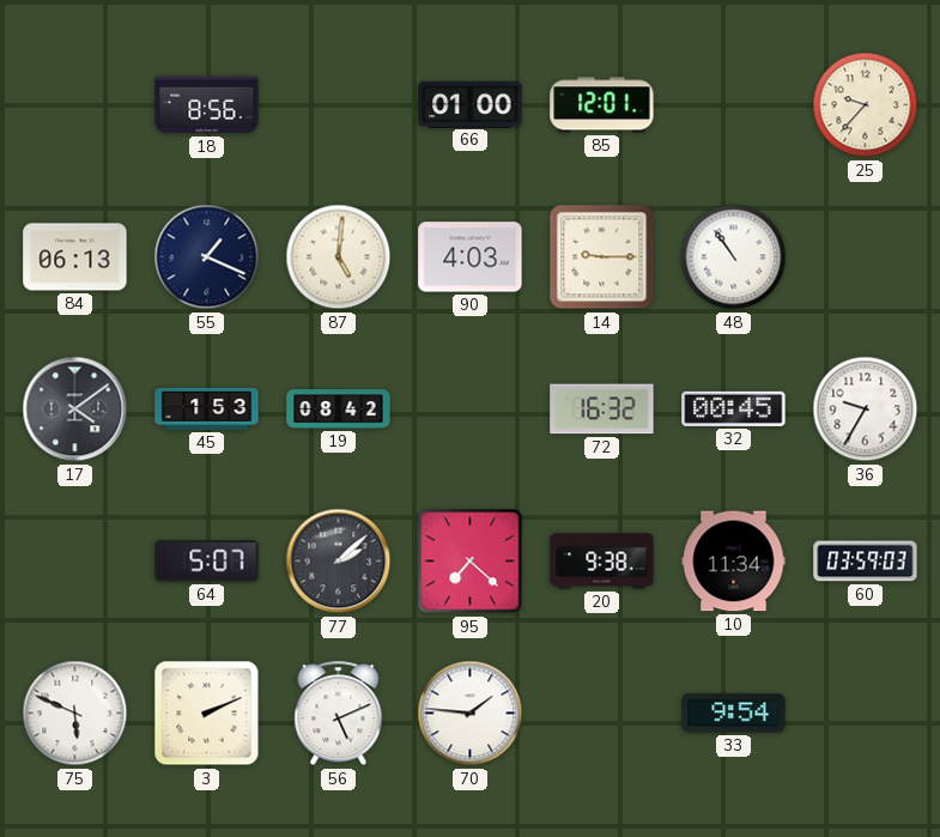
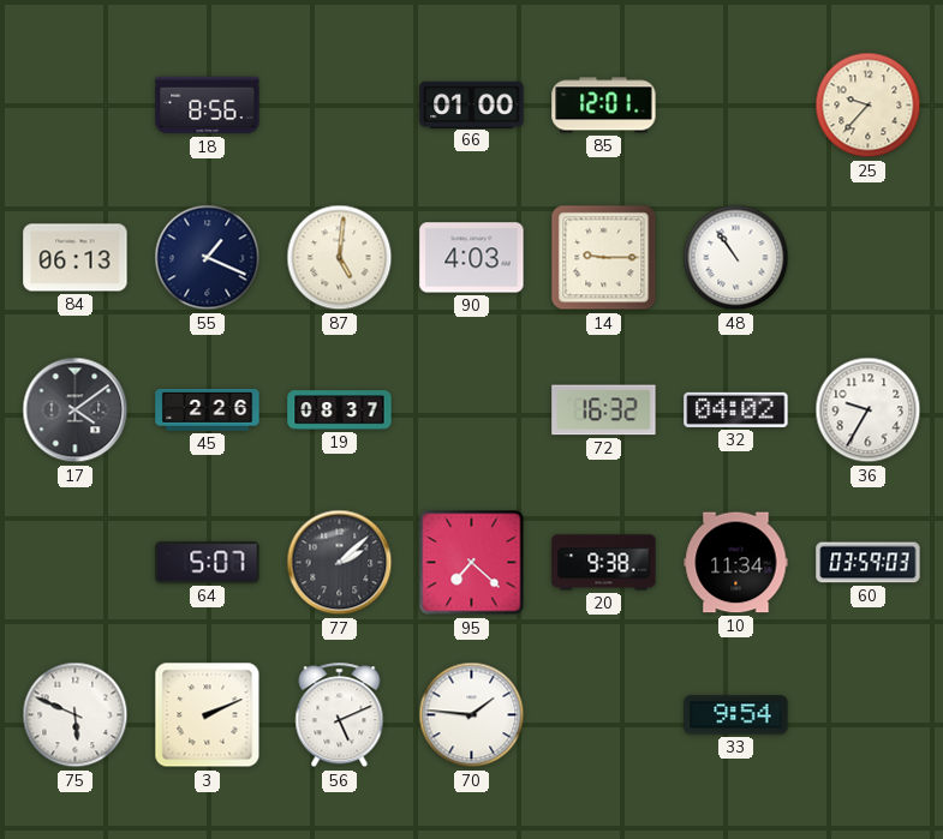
45: 1:53 -> 2:26 (208, 409)
19: 08:42 -> 08:37 (340, 410)
32: 00:45 -> 04:02 (736, 409)
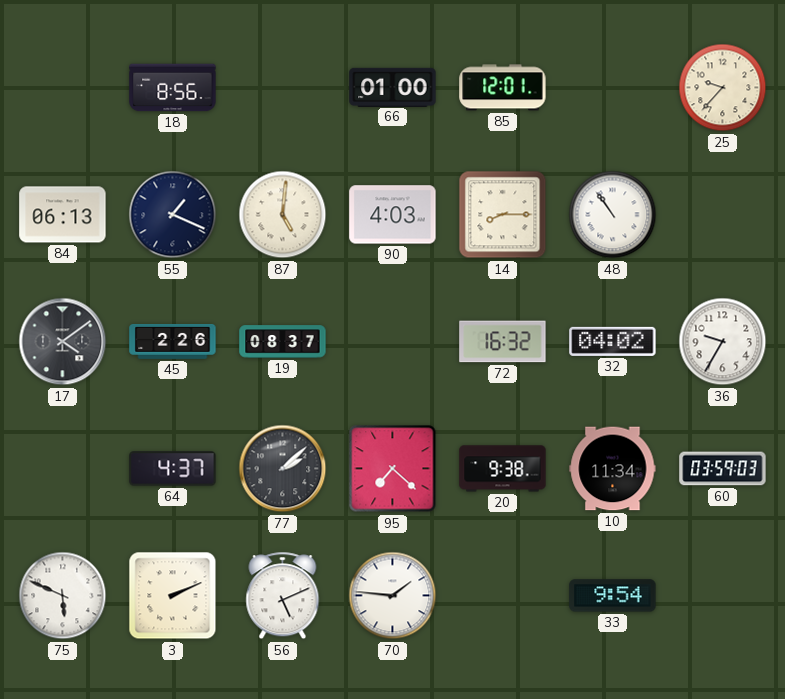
14: 9:15 -> 8:15 (503, 215)
64: 5:07 -> 4:37 (173, 469)
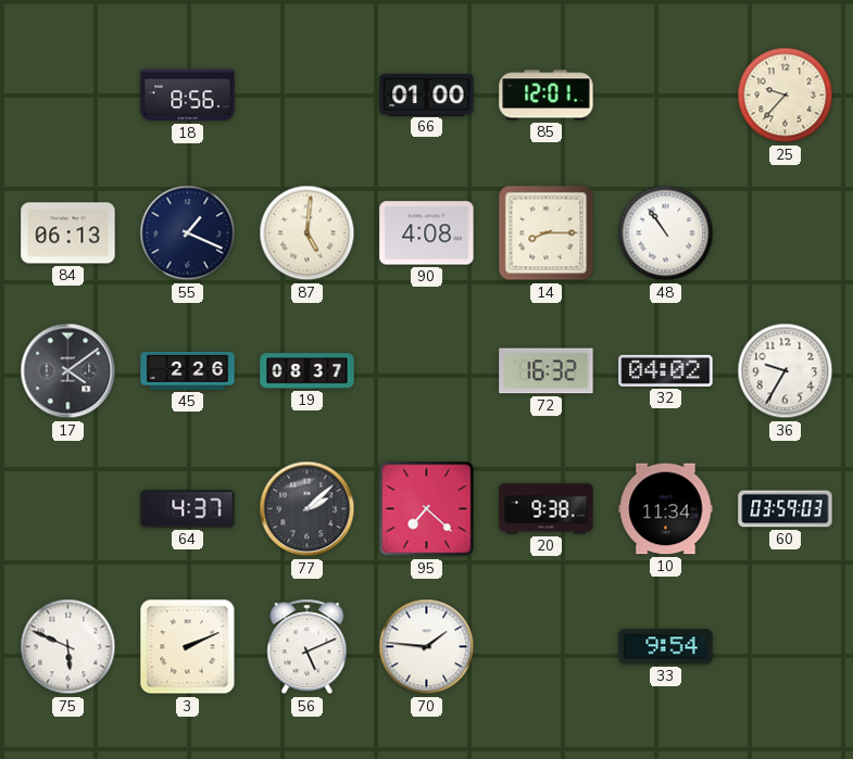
90: 4:03 -> 4:08 (427, 233)
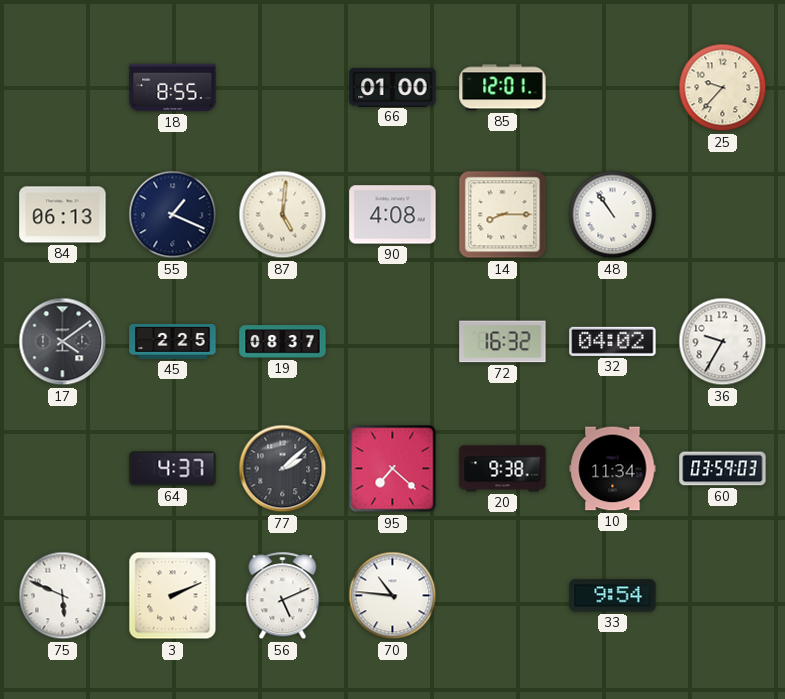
18: 8:56 -> 8:55 (173, 88)
45: 2:26 -> 2:25 (173, 341)
70: 1:46 -> 10:46 (393, 596)
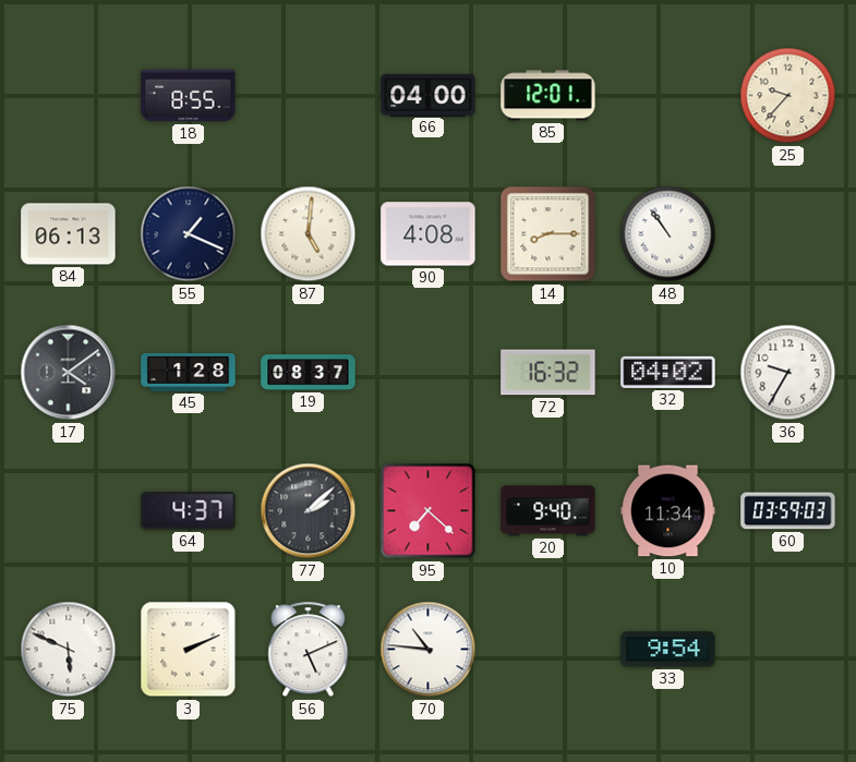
66: 01:00 -> 04:00 (429, 95)
45: 2:25 -> 1:28 (189, 372)
20: 9:38 -> 9:40 (548, 511)
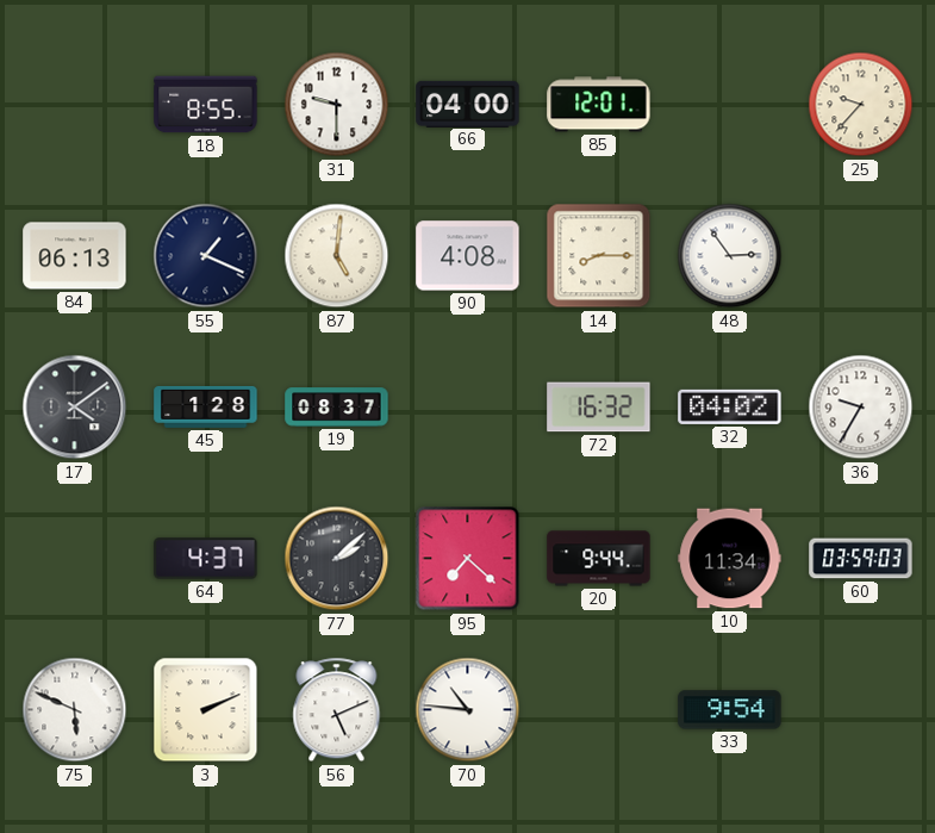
31: none -> 9:30 (337, 105)
48: 10:54 -> 2:54 (730, 256)
20: 9:40 -> 9:44 (599, 559)
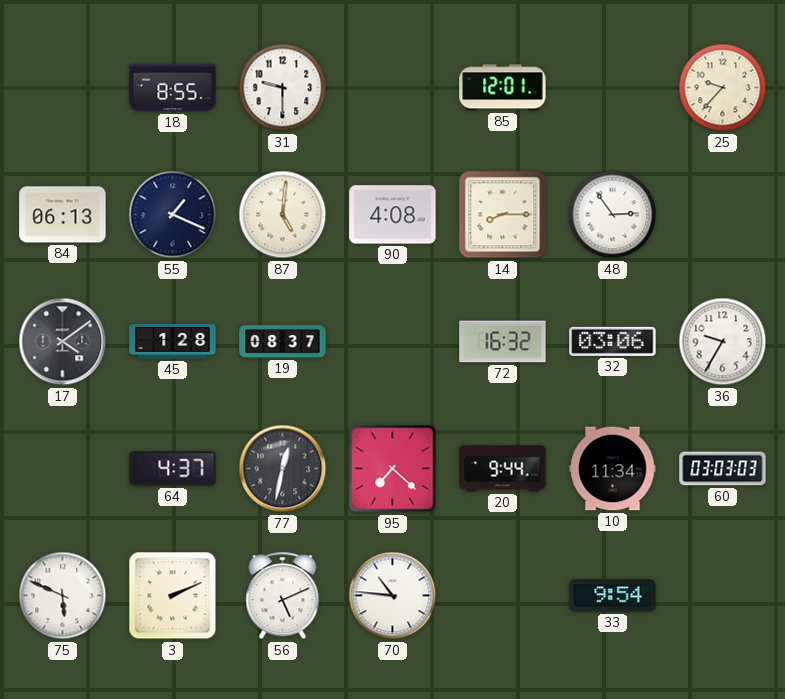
66: 04:00 -> none (468, 104)
32: 04:02 -> 03:06 (613, 341)
77: 2:08 -> 12:32 (283, 469)
60: 03:59 -> 03:03 (723, 469)
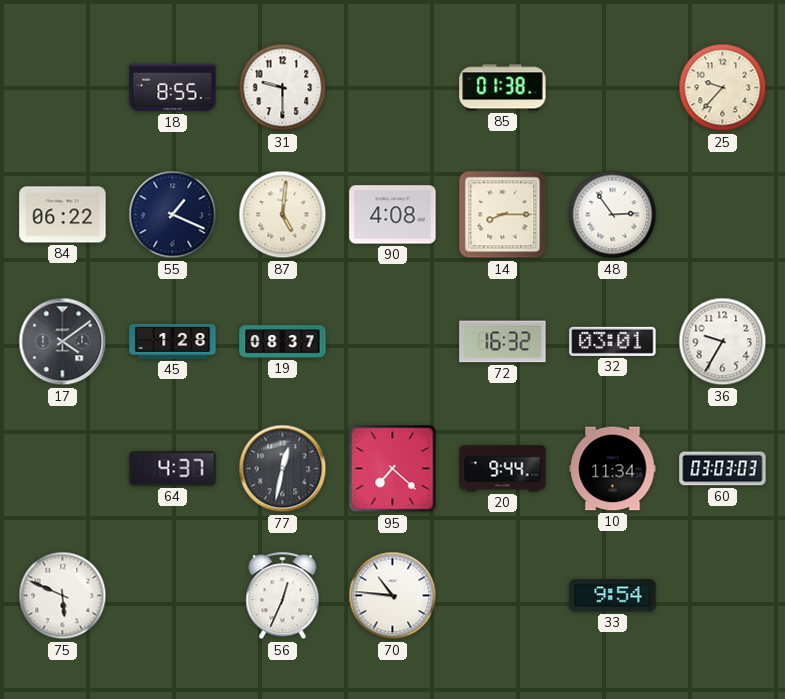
85: 12:01 -> 01:38 (503, 88)
84: 06:13 -> 06:22 (63, 215)
32: 03:06 -> 03:01 (613, 341)
3: 2:11 -> none (173, 596)
56: 5:11 -> 12:34 (283, 596)
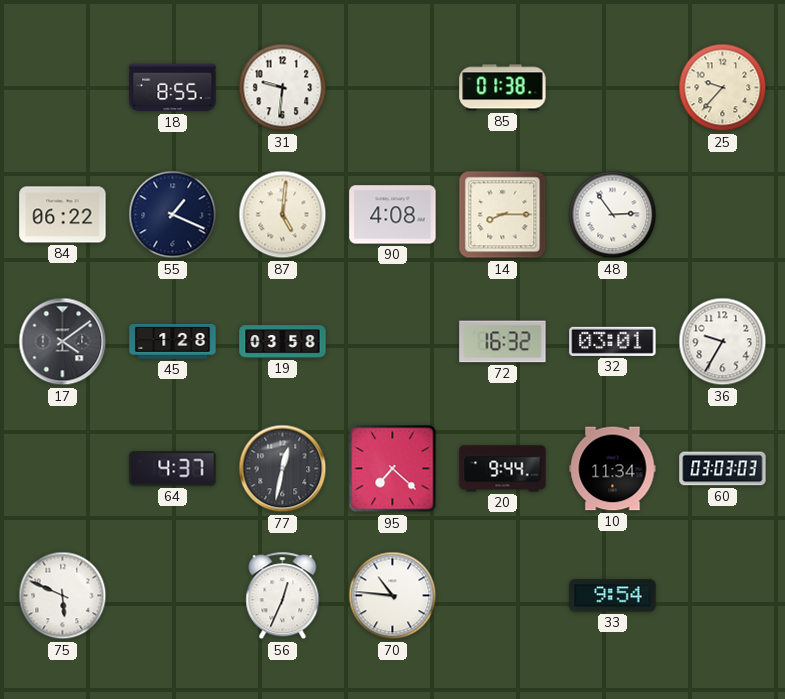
31: 9:30 -> 9:31 (283, 88)
19: 08:37 -> 03:58 (283, 342)
